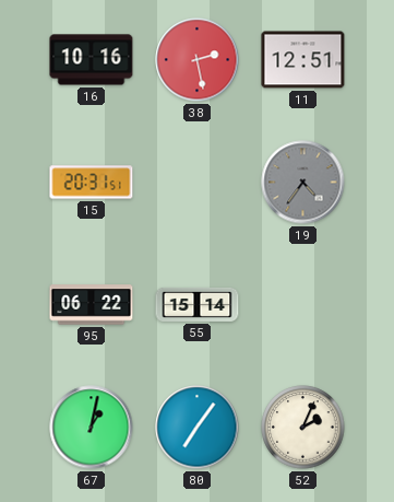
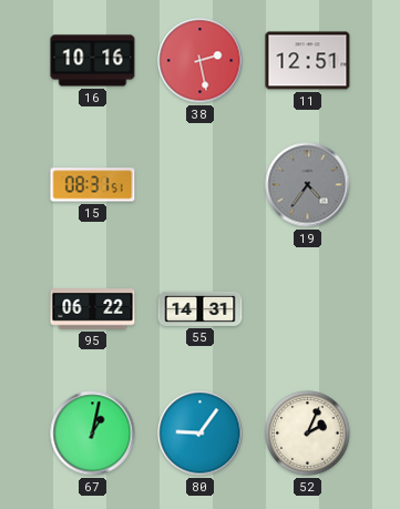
15: 20:31 -> 08:31 (93, 185)
55: 15:14 -> 14:31 (201, 308)
80: 7:06 -> 9:06 (201, 434)
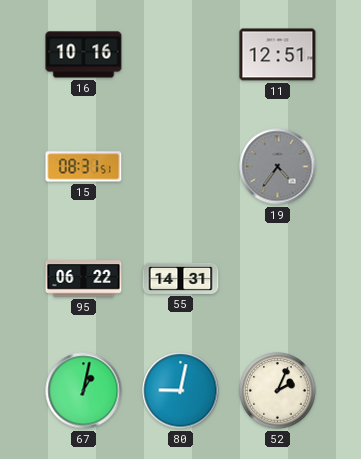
38: 2:28 -> none (201, 61)
80: 9:06 -> 9:02 (181, 391)
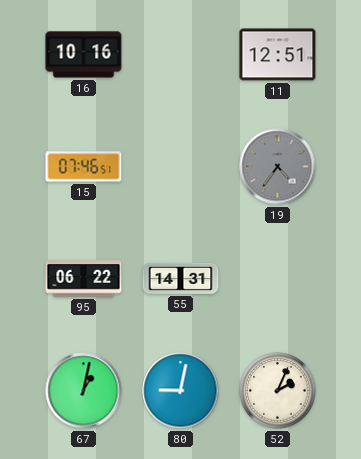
15: 08:31 -> 07:46 (84, 167)
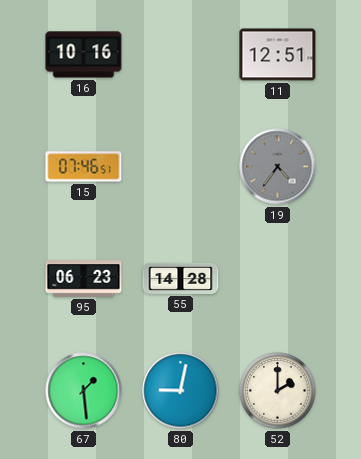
95: 06:22 -> 06:23 (84, 279)
55: 14:31 -> 14:28 (181, 278)
67: 1:02 -> 1:29 (84, 391)
52: 2:04 -> 2:00 (278, 391)
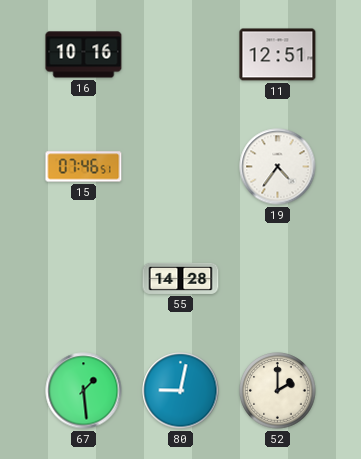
19 dial: grey -> white (278, 167)
95: 06:23 -> none (84, 279)
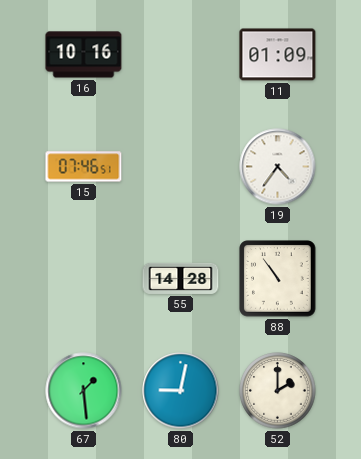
11: 12:51 -> 01:09 (278, 55)
88: none -> 10:54 (278, 279)
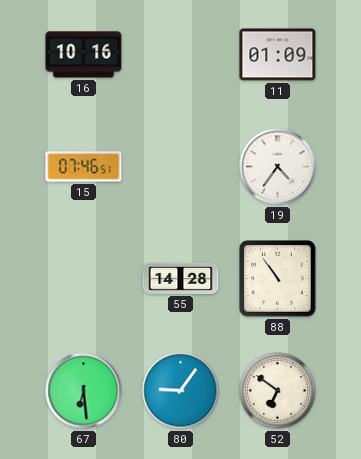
67: 1:29 -> 6:29 (84, 391)
80: 9:02 -> 9:06 (181, 391)
52: 2:00 -> 6:51 (278, 391)
